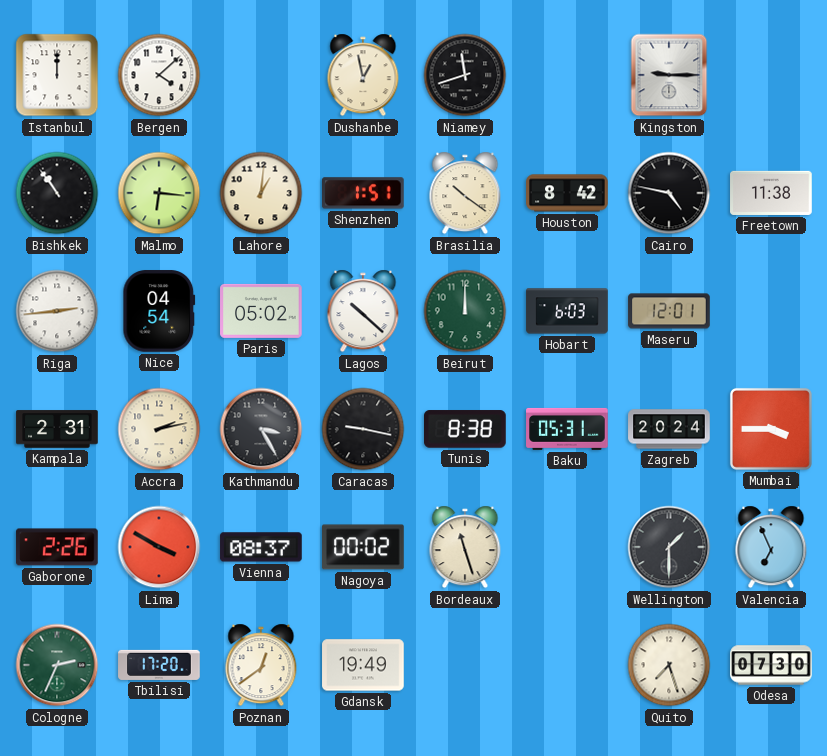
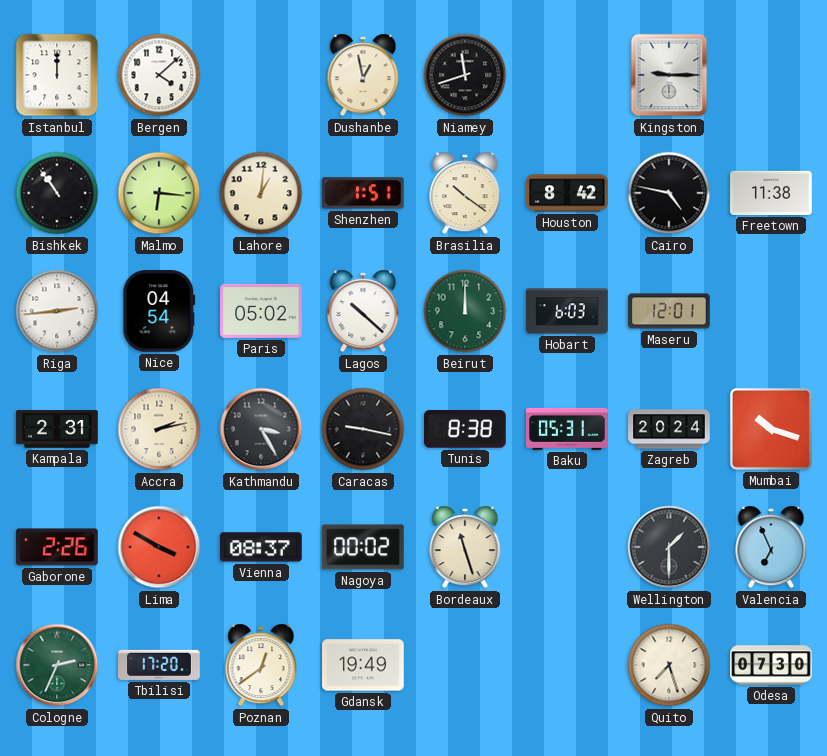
Mumbai: 3:45 -> 10:18 (771, 429)
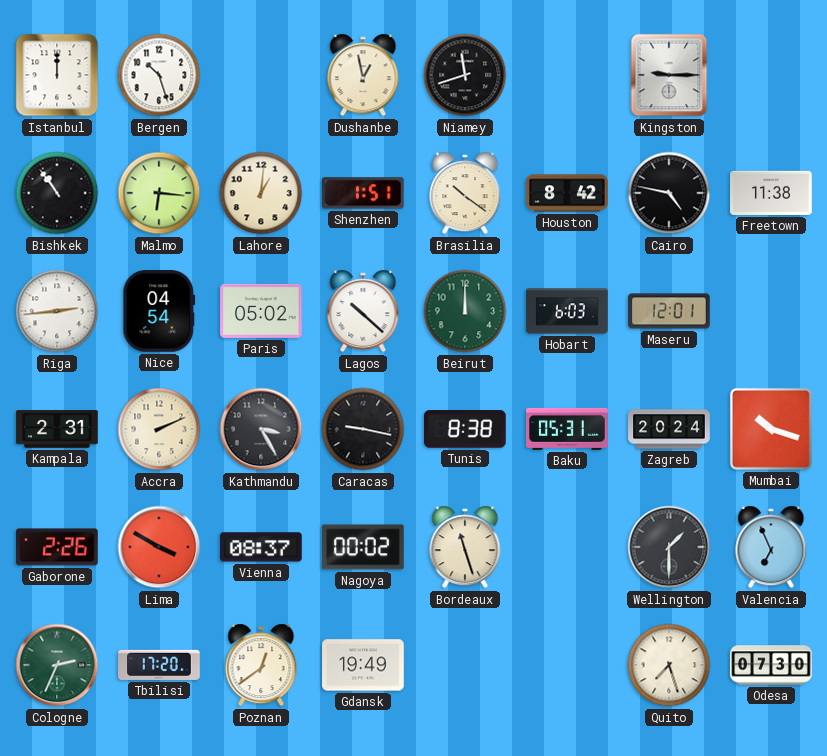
Bergen: 4:08 -> 10:27 (159, 75)
Accra: 2:13 -> 2:11 (159, 429)
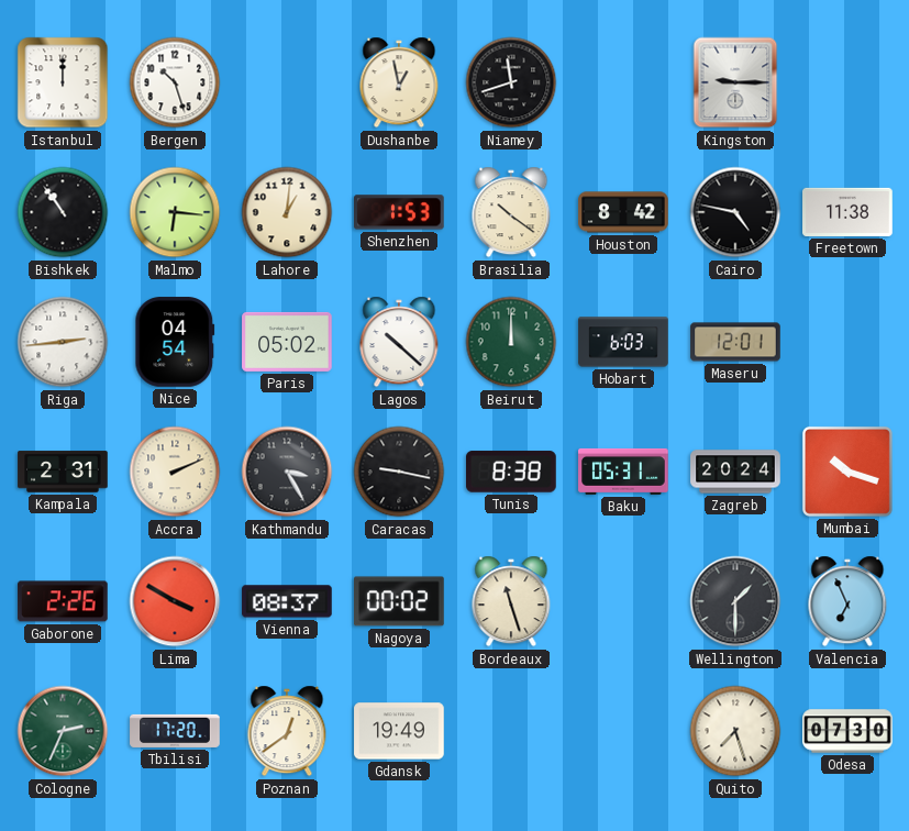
Shenzhen: 1:51 -> 1:53 (400, 212)
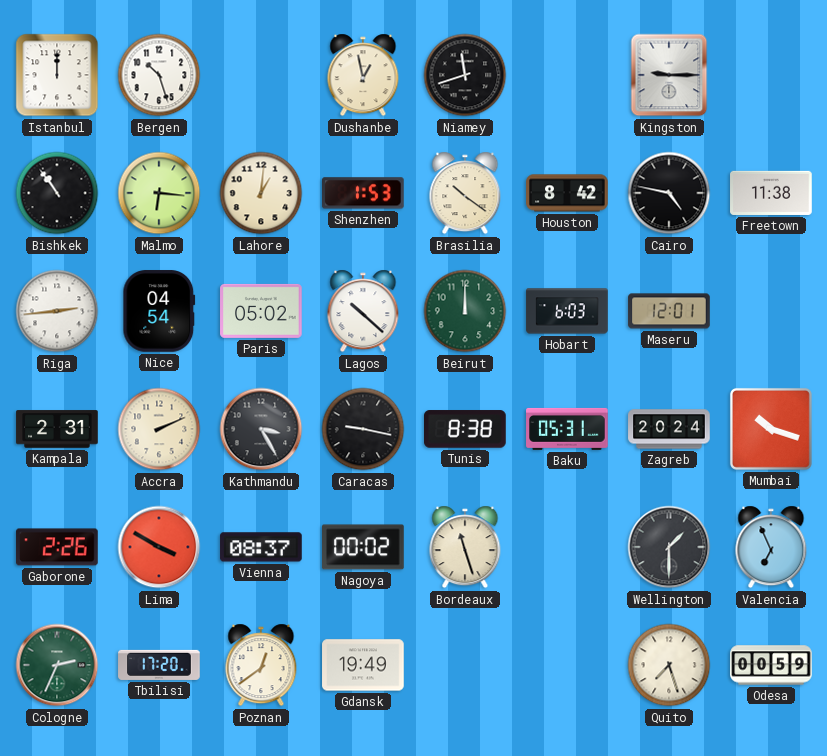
Odesa: 07:30 -> 00:59 (771, 665)
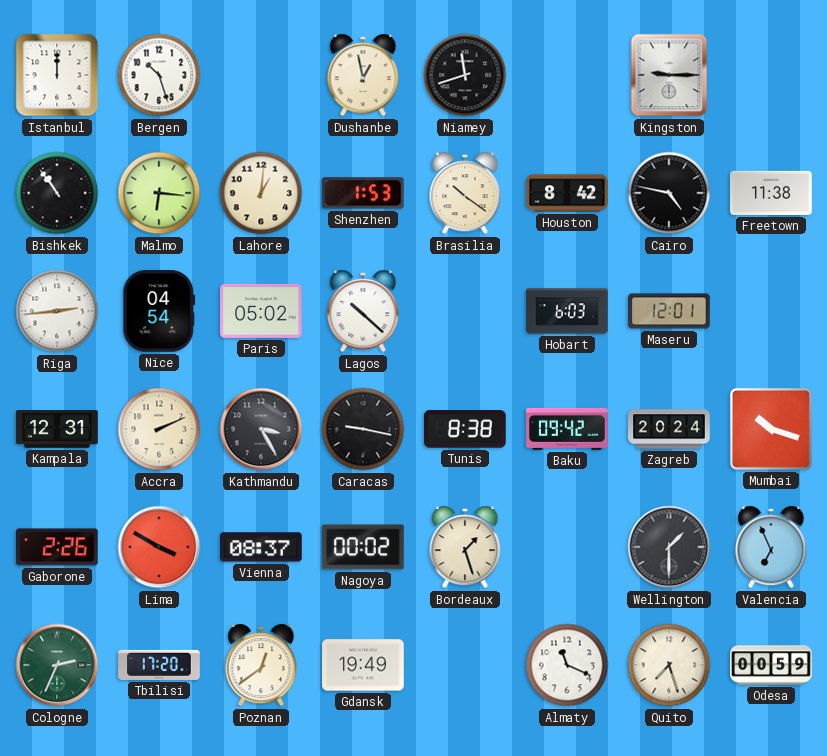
Beirut: 12:00 -> none (465, 311)
Kampala: 2:31 -> 12:31 (57, 429)
Baku: 05:31 -> 09:42 (567, 429)
Bordeaux: 11:27 -> 1:27 (465, 547)
Almaty: none -> 11:19 (567, 665)
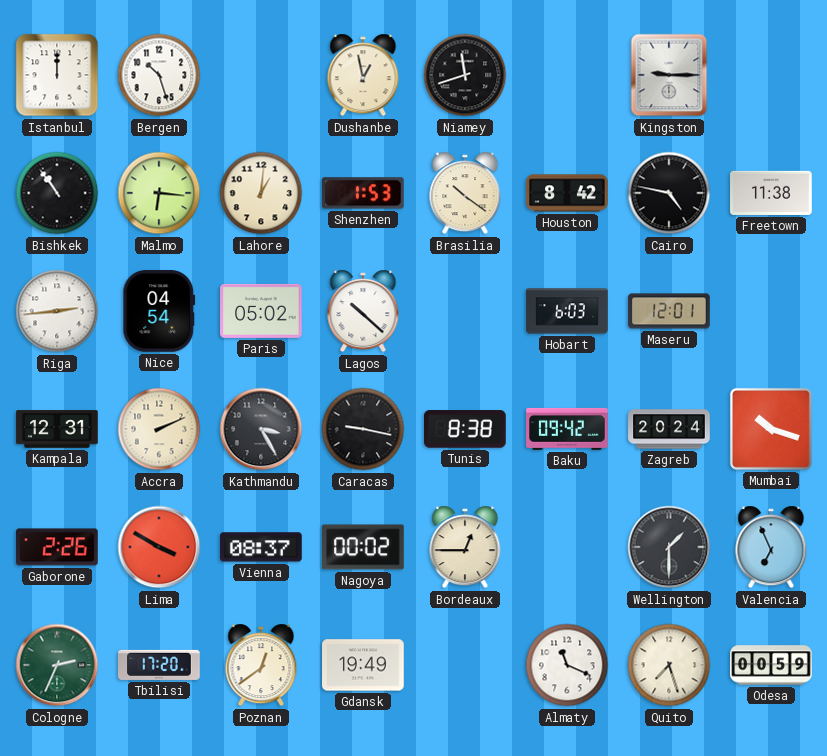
Bordeaux: 1:27 -> 12:45 (465, 547)
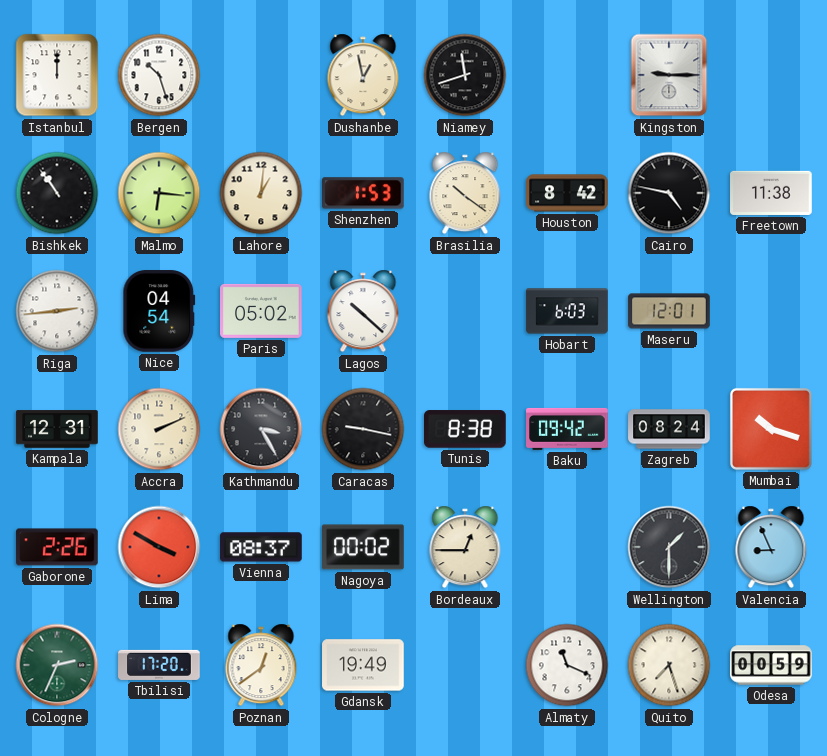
Zagreb: 20:24 -> 08:24 (669, 429)
Valencia: 6:56 -> 8:56 (771, 547)
